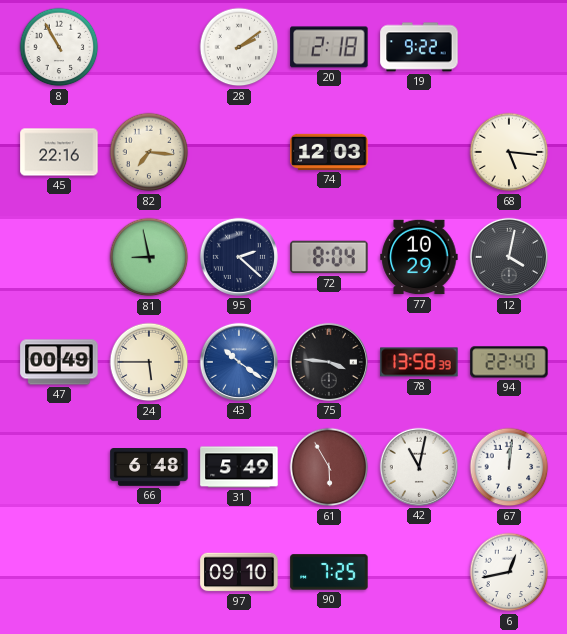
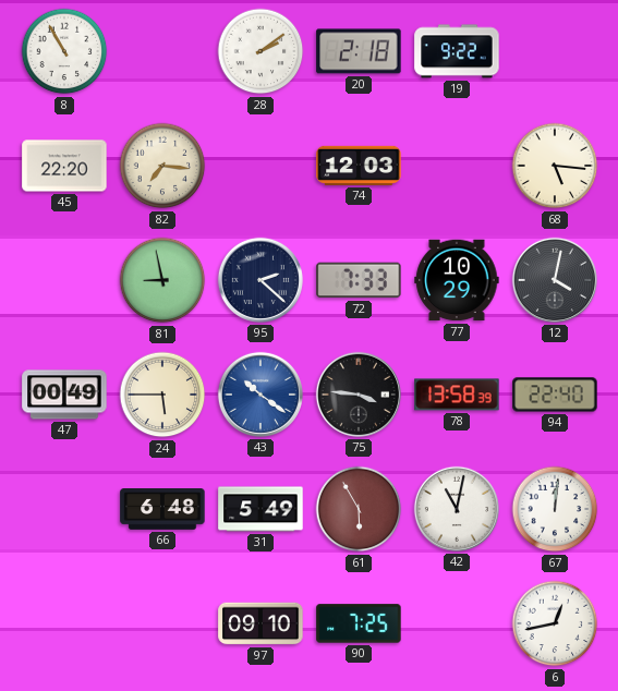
45: 22:16 -> 22:20 (64, 166)
72: 8:04 -> 7:33 (359, 280)
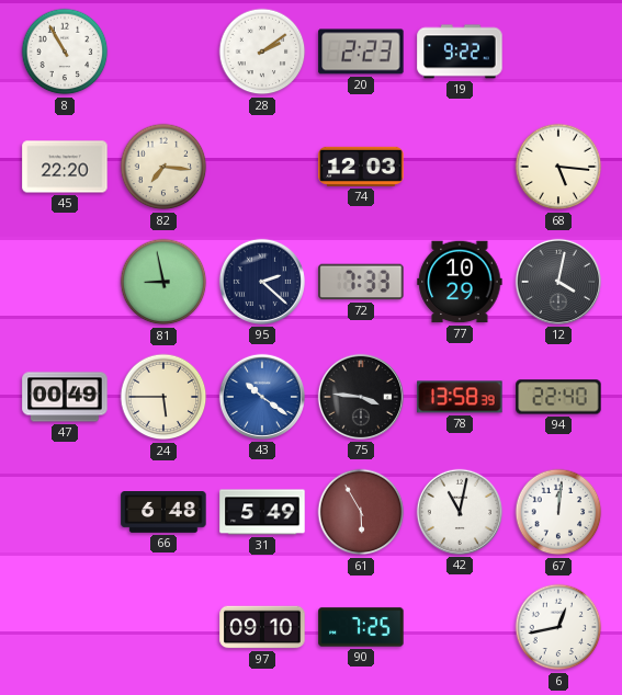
20: 2:18 -> 2:23 (361, 52)
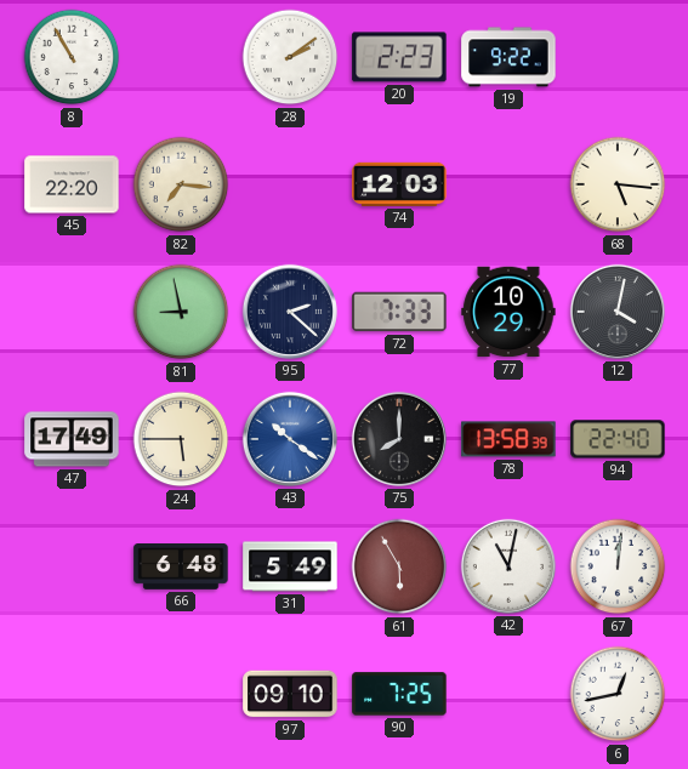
47: 00:49 -> 17:49 (72, 439)
75: 3:46 -> 8:00 (399, 439)
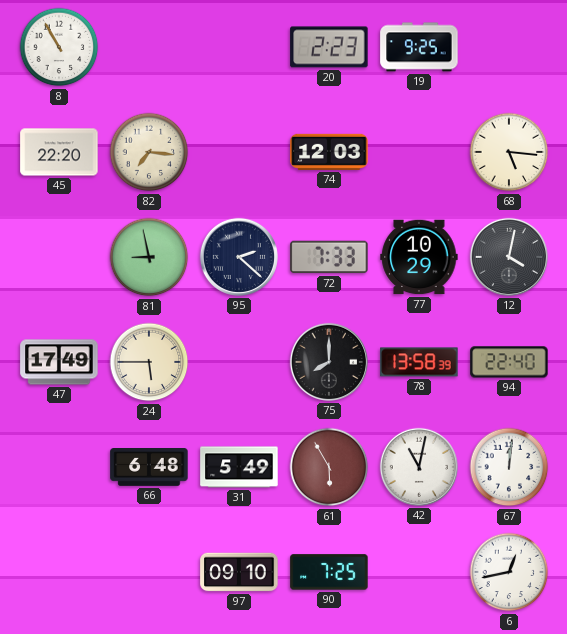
28: 2:09 -> none (290, 57)
19: 9:22 -> 9:25 (419, 47)
43: 10:21 -> none (290, 439)
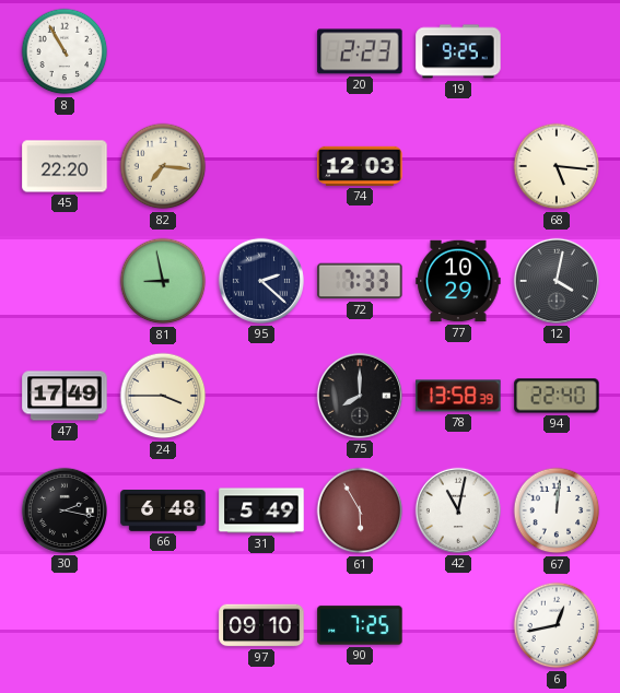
24: 5:45 -> 3:45 (163, 396)
30: none -> 2:17 (65, 510)
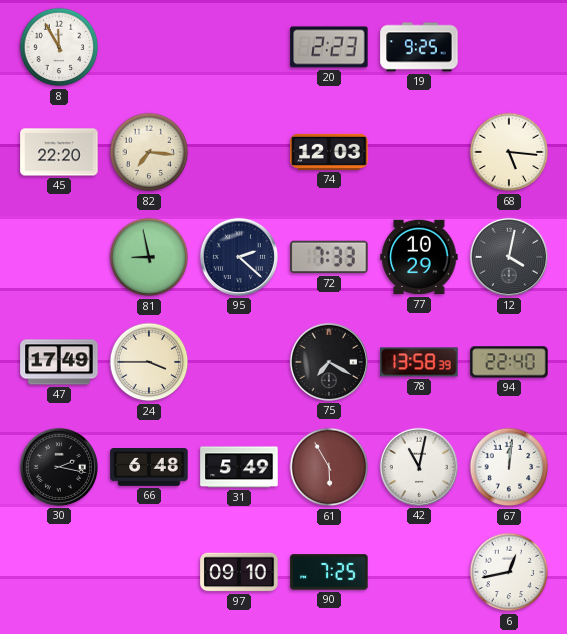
8: 10:55 -> 11:55 (59, 47)
75: 8:00 -> 7:20 (329, 362)
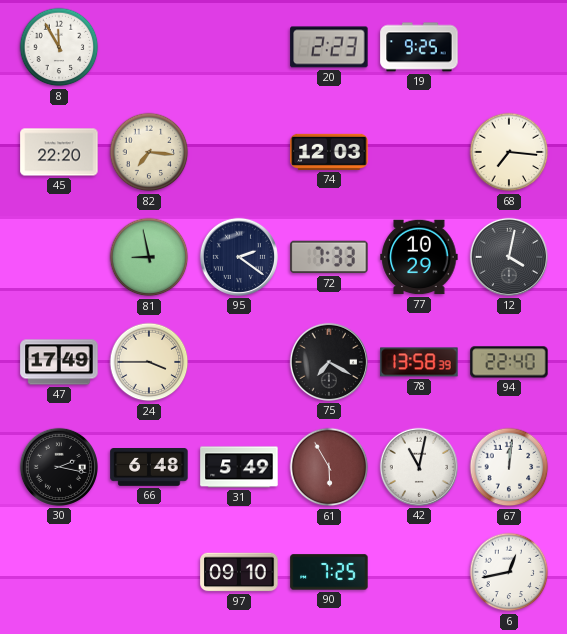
68: 5:16 -> 7:16 (509, 152)
95: 2:22 -> 2:21 (239, 257)
